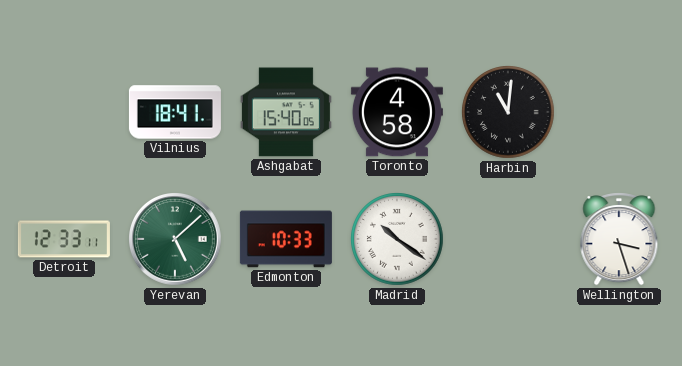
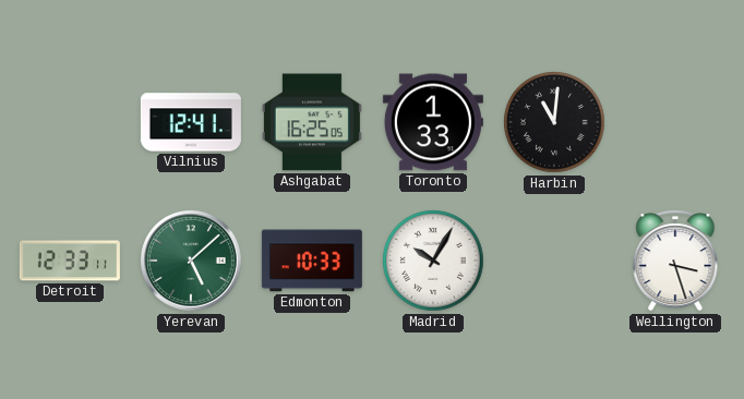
Vilnius: 18:41 -> 12:41 (191, 122)
Ashgabat: 15:40 -> 16:25 (312, 122)
Toronto: 4:58 -> 1:33 (433, 122)
Madrid: 10:21 -> 10:05 (433, 261)
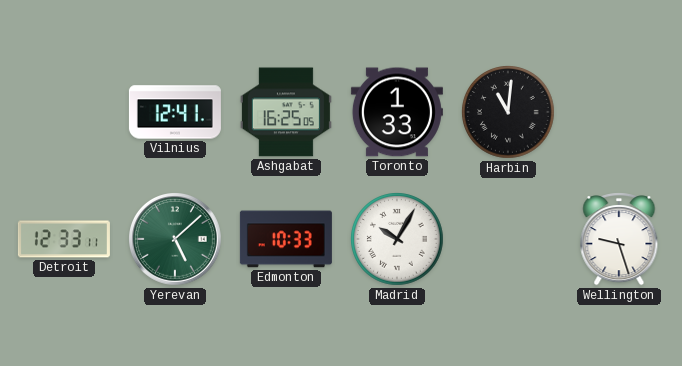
Wellington: 3:27 -> 9:27 (619, 239)
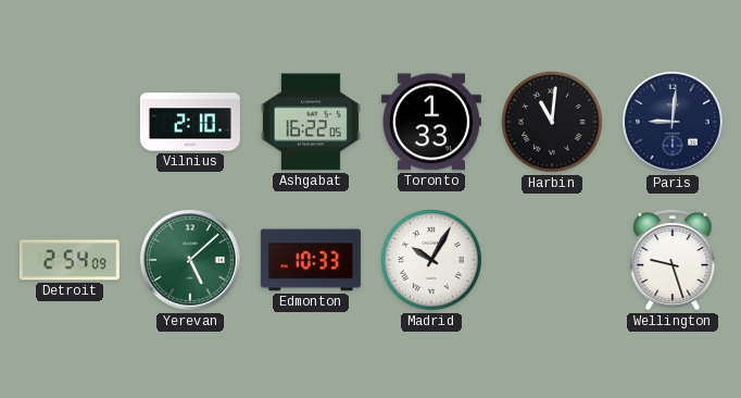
Vilnius: 12:41 -> 2:10 (190, 122)
Ashgabat: 16:25 -> 16:22 (311, 122)
Paris: none -> 9:01 (674, 123)
Detroit: 12:33 -> 2:54 (70, 260)
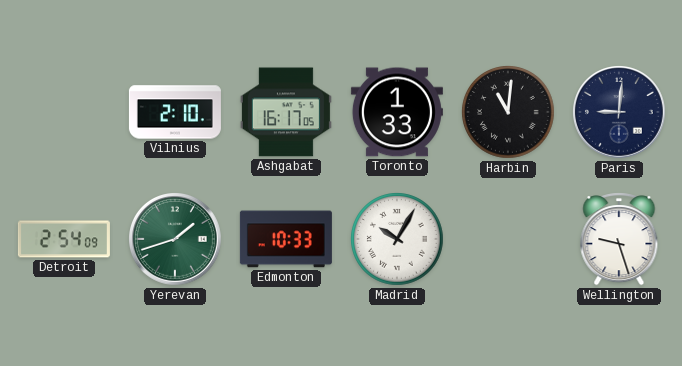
Ashgabat: 16:22 -> 16:17 (286, 112)
Yerevan: 5:08 -> 1:42 (176, 240)
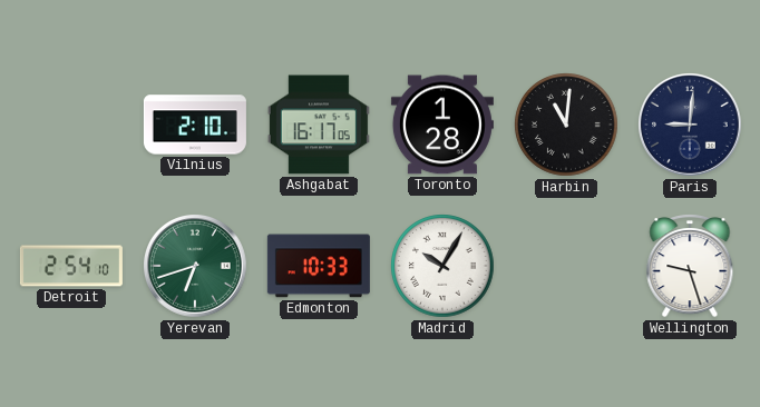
Toronto: 1:33 -> 1:28 (442, 125)
Detroit: 2:54:09 -> 2:54:10 (71, 266)
Yerevan: 1:42 -> 6:42 (196, 267)
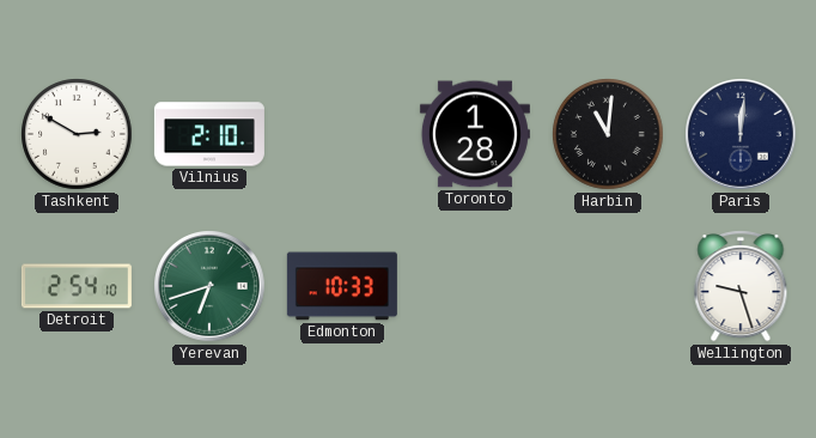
Tashkent: none -> 2:50 (77, 134)
Ashgabat: 16:17 -> none (319, 125)
Paris: 9:01 -> 12:01 (742, 135)
Madrid: 10:05 -> none (442, 266)
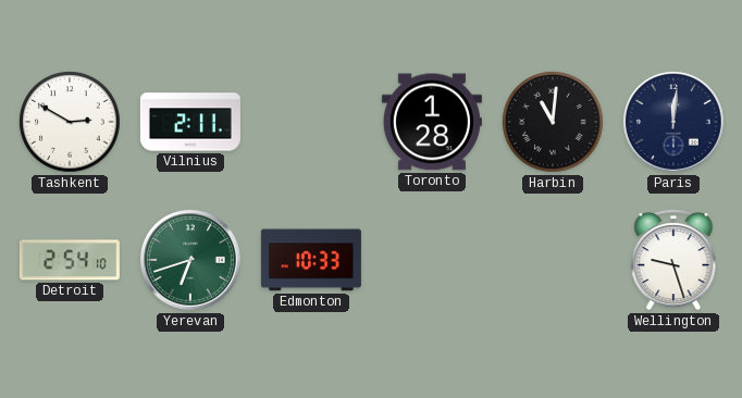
Vilnius: 2:10 -> 2:11 (190, 122)
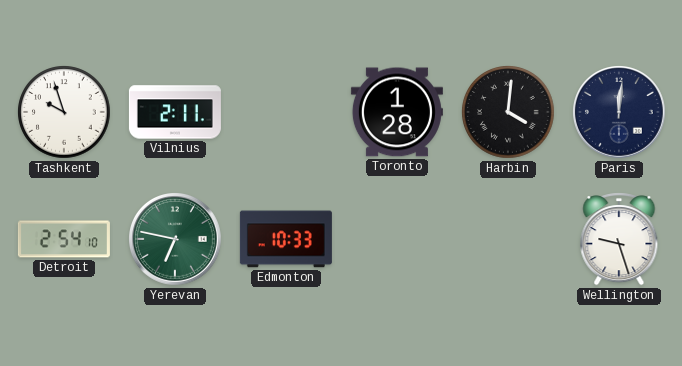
Tashkent: 2:50 -> 9:57 (64, 112)
Harbin: 11:01 -> 4:01 (508, 112)
Yerevan: 6:42 -> 6:47 (176, 240)
